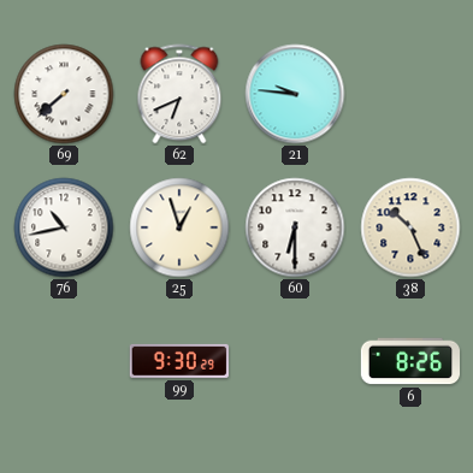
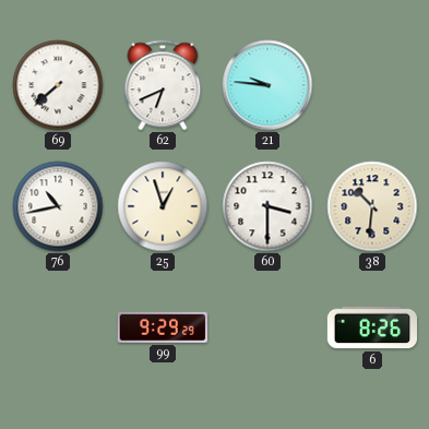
60: 6:30 -> 3:30 (267, 206)
38: 10:26 -> 10:31 (372, 206)
99: 9:30 -> 9:29 (163, 327)
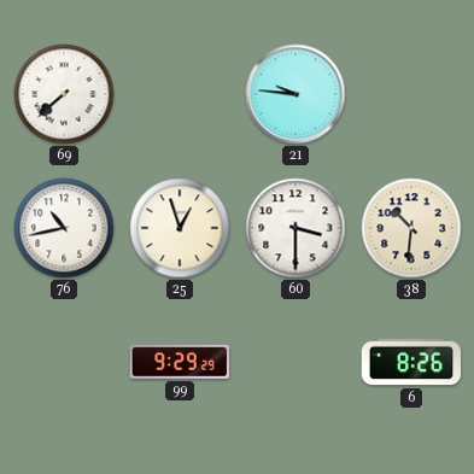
62: 6:41 -> none (163, 85)
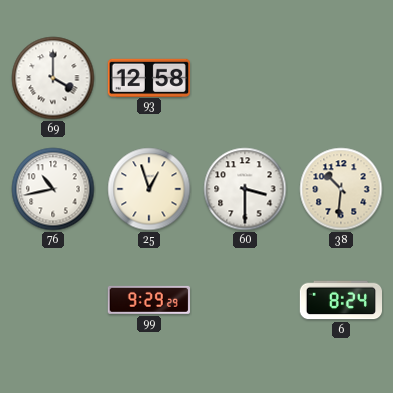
69: 7:38 -> 4:00 (53, 78)
93: none -> 12:58 (148, 77)
21: 9:46 -> none (295, 94)
6: 8:26 -> 8:24 (340, 300)
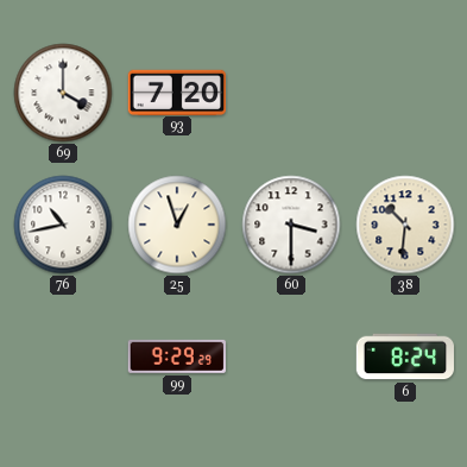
93: 12:58 -> 7:20 (176, 91)
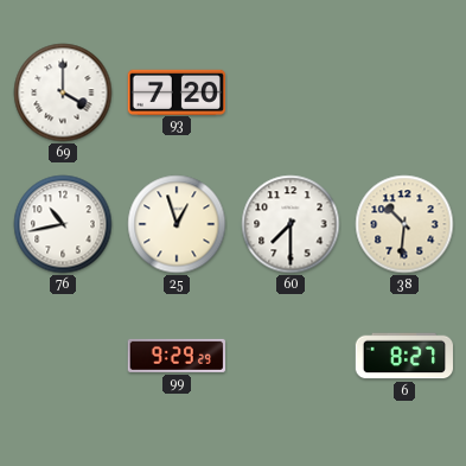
60: 3:30 -> 7:30 (291, 224)
6: 8:24 -> 8:27 (403, 356)
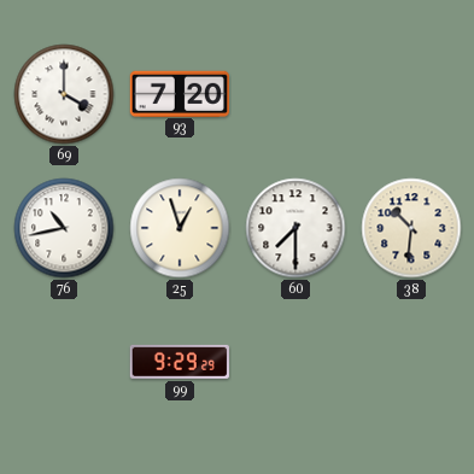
6: 8:27 -> none (403, 356)
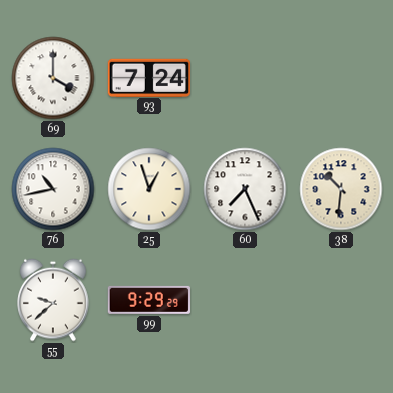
93: 7:20 -> 7:24 (148, 77)
60: 7:30 -> 7:26 (245, 189)
55: none -> 9:38 (53, 300)
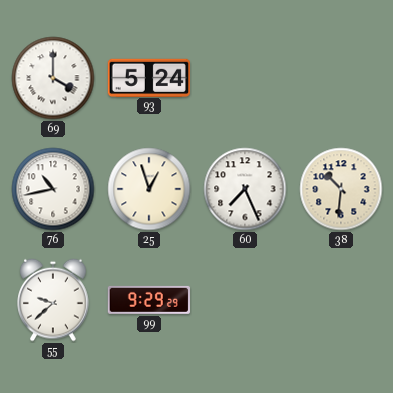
93: 7:24 -> 5:24 (148, 77)
